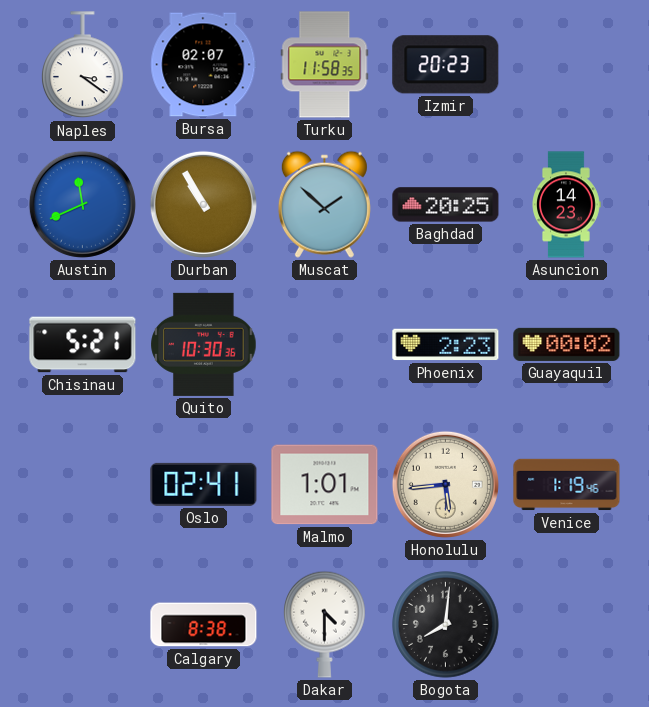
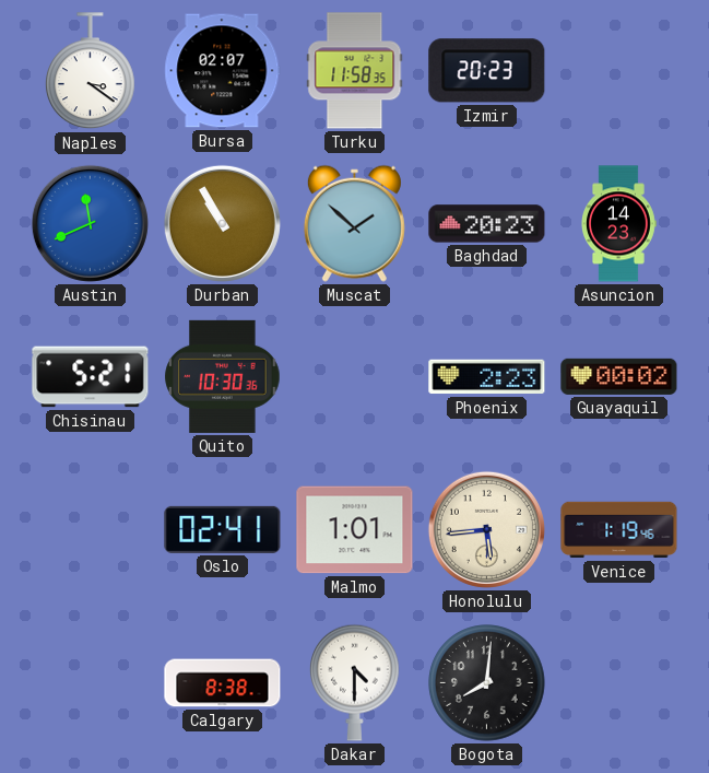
Baghdad: 20:25 -> 20:23 (487, 224)
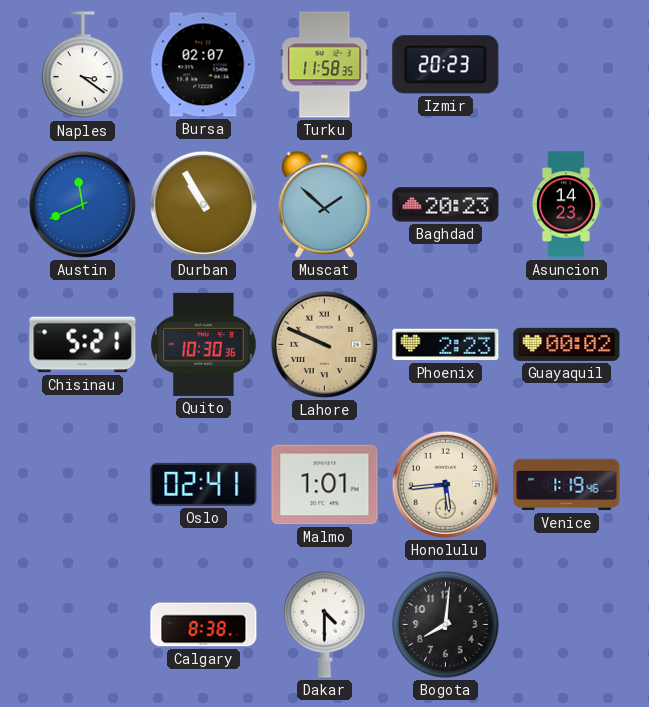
Lahore: none -> 9:49 (324, 344)
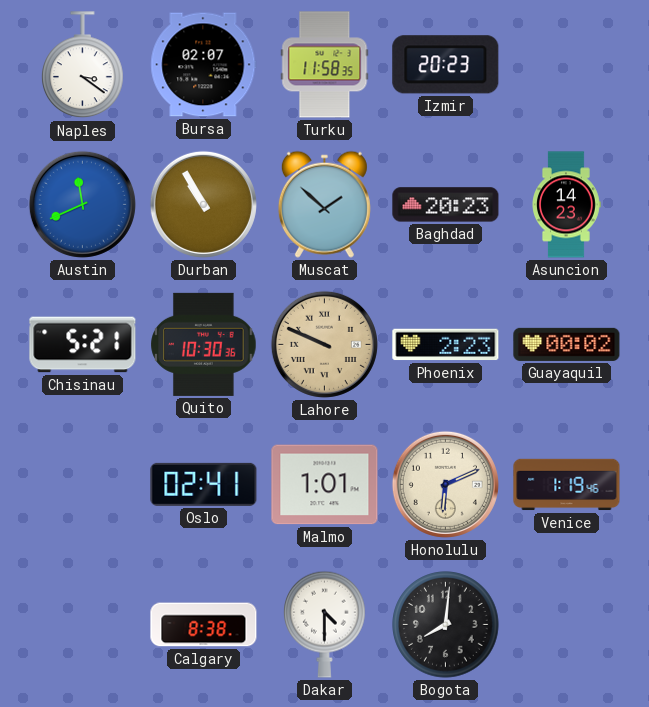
Honolulu: 5:44 -> 6:11 (445, 484)
